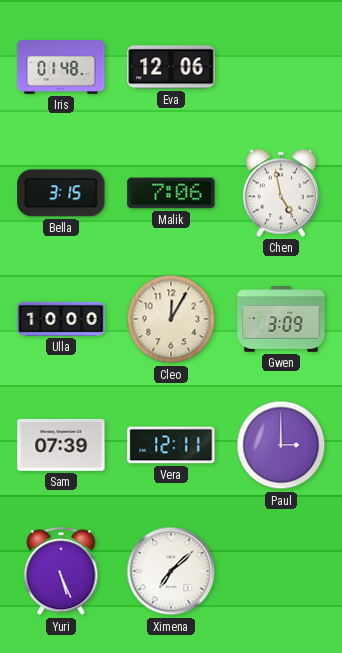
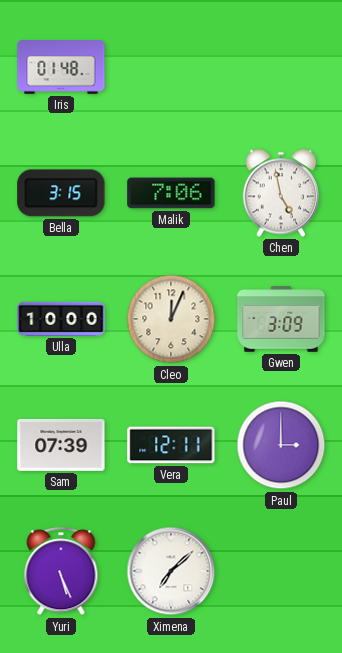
Eva: 12:06 -> none (171, 67)
Cleo: 12:05 -> 12:04 (171, 319)
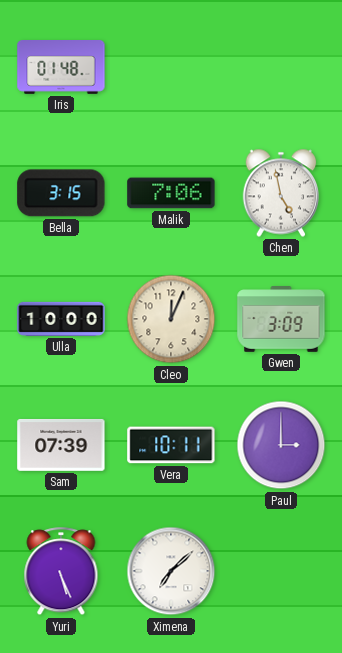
Vera: 12:11 -> 10:11 (171, 445)
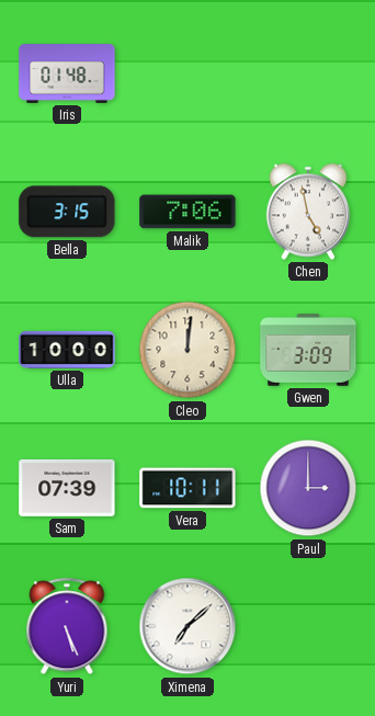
Cleo: 12:04 -> 12:01 (187, 350)
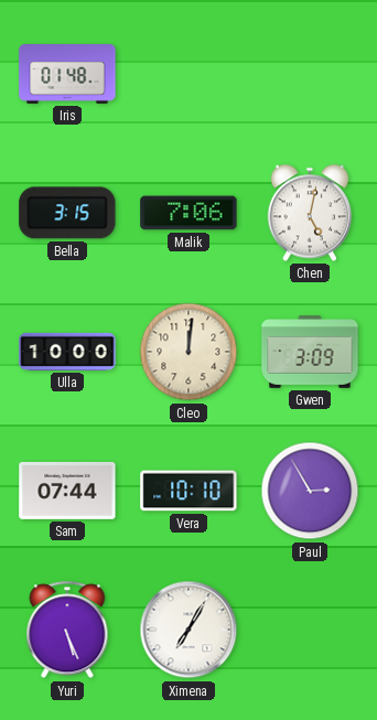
Chen: 4:58 -> 5:02 (310, 213)
Sam: 07:39 -> 07:44 (67, 491)
Vera: 10:11 -> 10:10 (188, 491)
Paul: 3:00 -> 2:55 (310, 491)
Ximena: 7:08 -> 7:05 (188, 630)
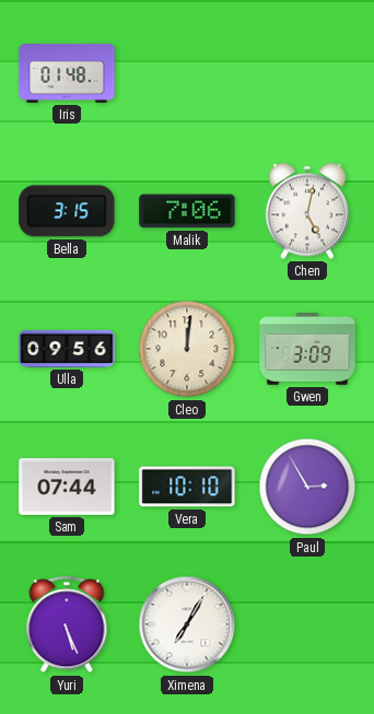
Ulla: 10:00 -> 09:56 (67, 349)
